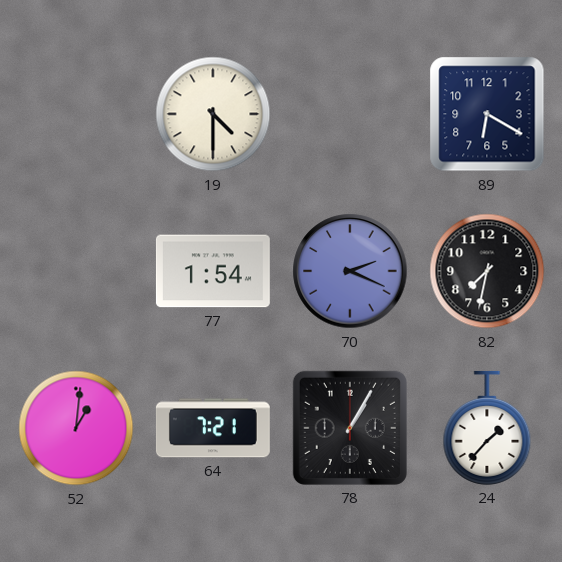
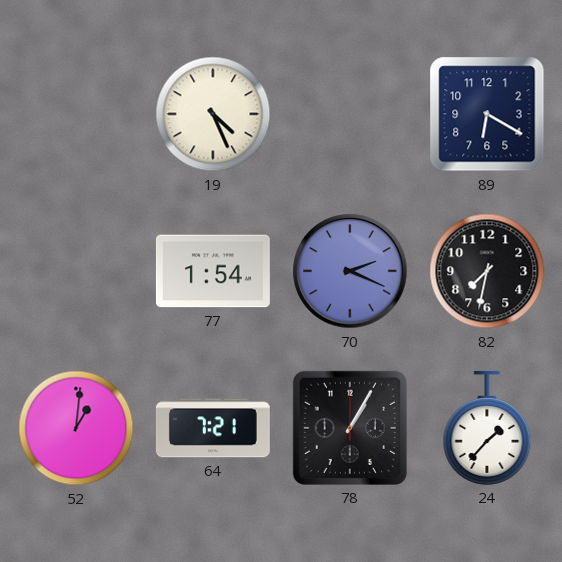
19: 4:30 -> 4:26 (213, 114)
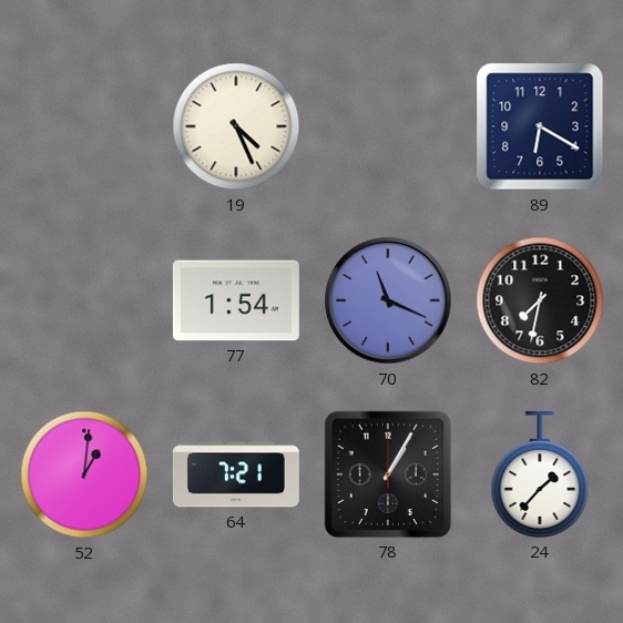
70: 2:19 -> 11:19 (388, 300)
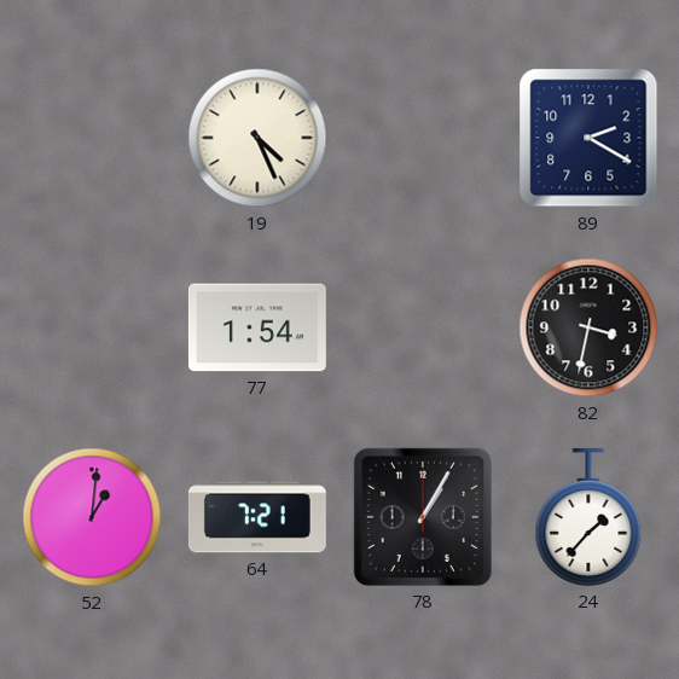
89: 6:20 -> 2:20 (588, 138)
70: 11:19 -> none (388, 300)
82: 7:32 -> 3:32 (588, 327)
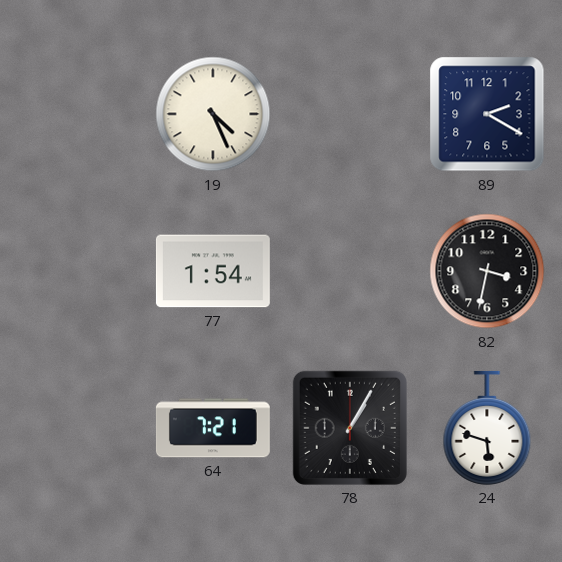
52: 1:01 -> none (92, 517)
24: 1:37 -> 5:48 (487, 428)
